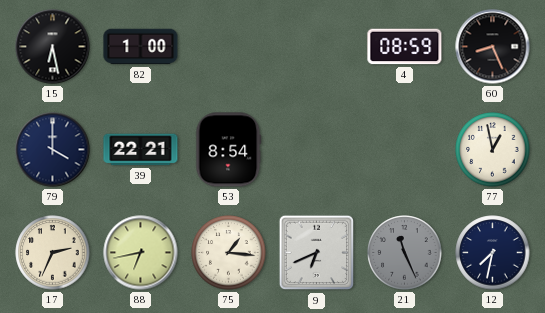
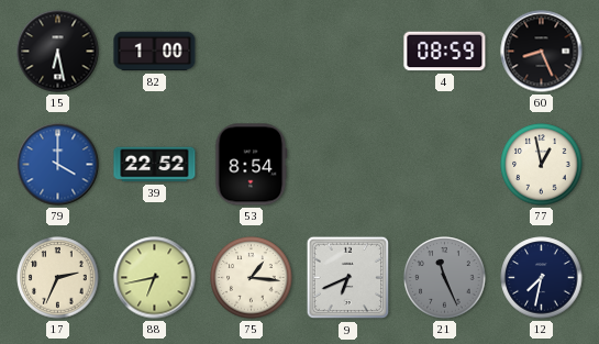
79 dial: navy -> blue (58, 165)
39: 22:21 -> 22:52 (155, 165)
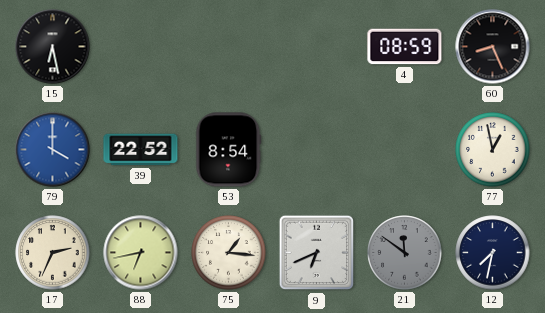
82: 1:00 -> none (155, 52)
21: 11:26 -> 11:51 (405, 253)
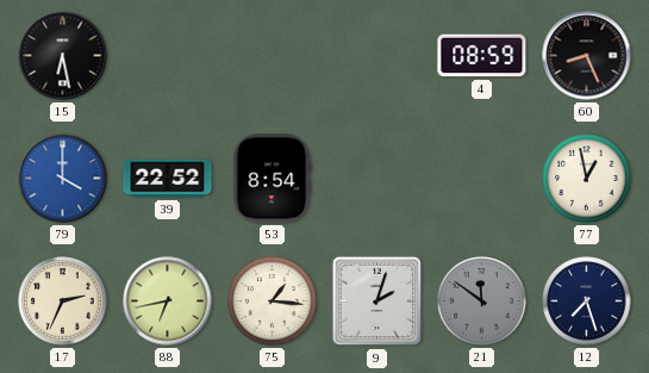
9: 6:41 -> 2:03 (377, 301)
12: 7:32 -> 7:27 (587, 301)
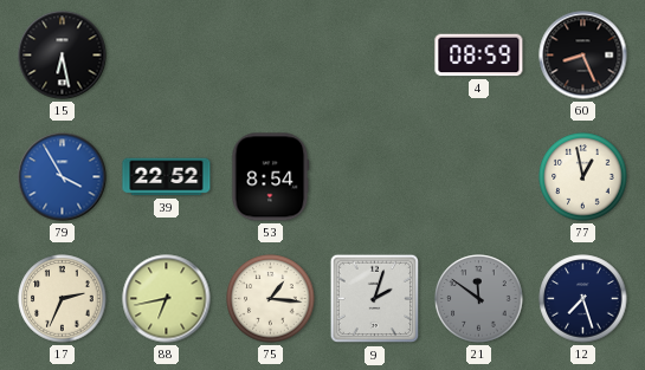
79: 4:00 -> 3:55 (63, 177)
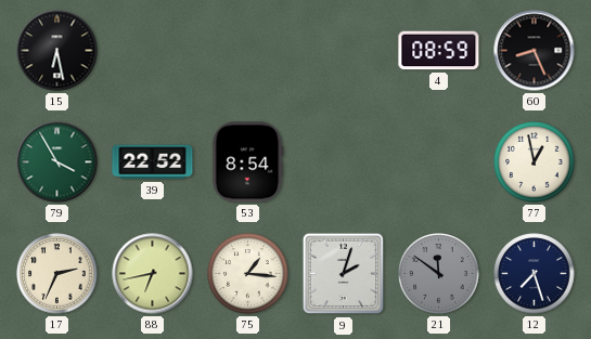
79 dial: blue -> green (57, 162)
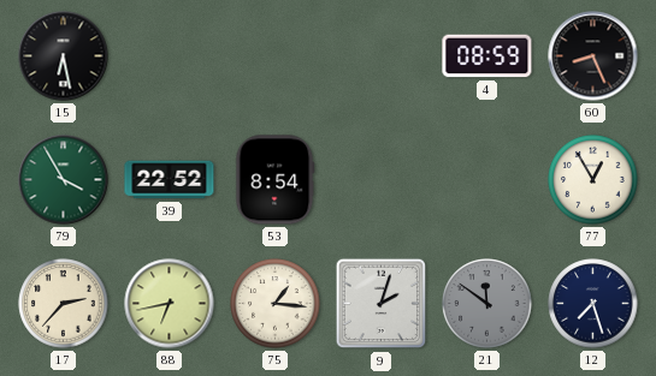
77: 12:58 -> 12:55 (593, 180)
17: 2:34 -> 2:37 (64, 304)
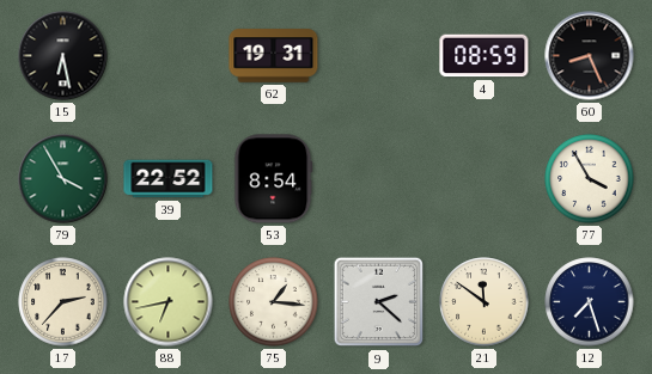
62: none -> 19:31 (274, 56)
77: 12:55 -> 3:55 (590, 179)
9: 2:03 -> 2:22 (379, 302)
21 dial: grey -> cream (485, 302)
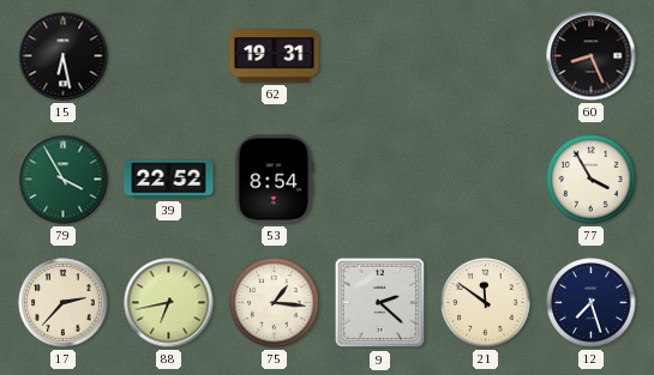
4: 08:59 -> none (485, 56)
